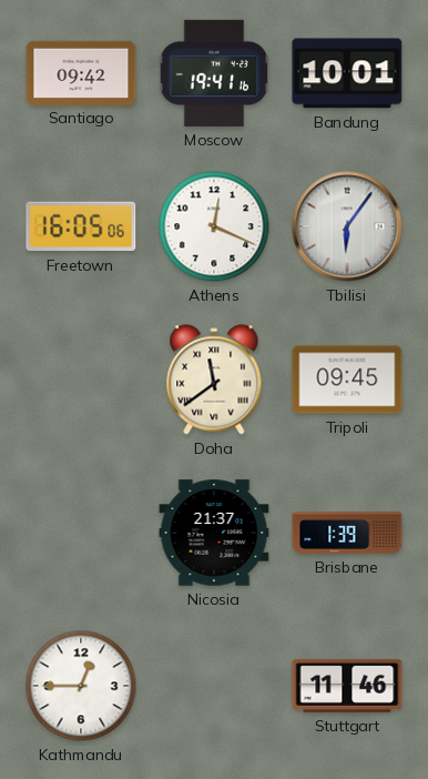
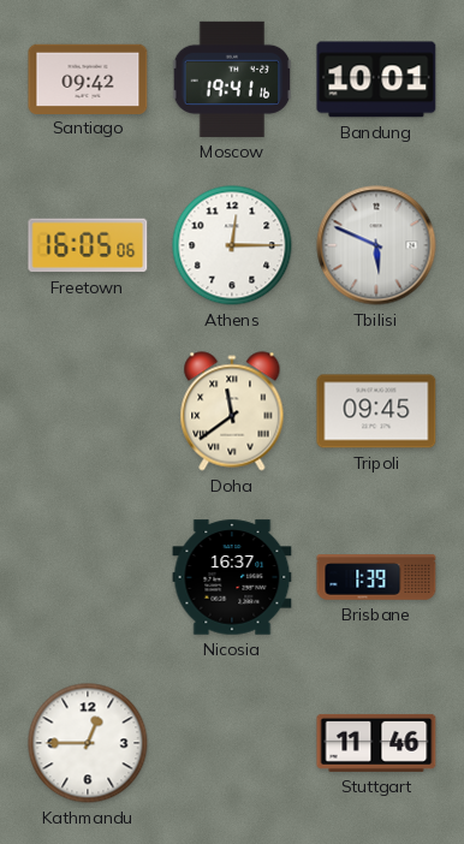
Athens: 12:19 -> 12:15 (232, 245)
Tbilisi: 6:06 -> 5:49 (376, 245)
Nicosia: 21:37 -> 16:37 (232, 577)
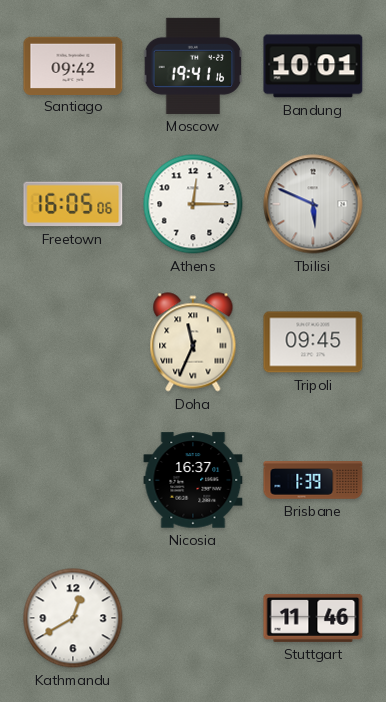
Doha: 11:39 -> 11:34 (193, 342)
Kathmandu: 12:45 -> 12:40 (73, 618)
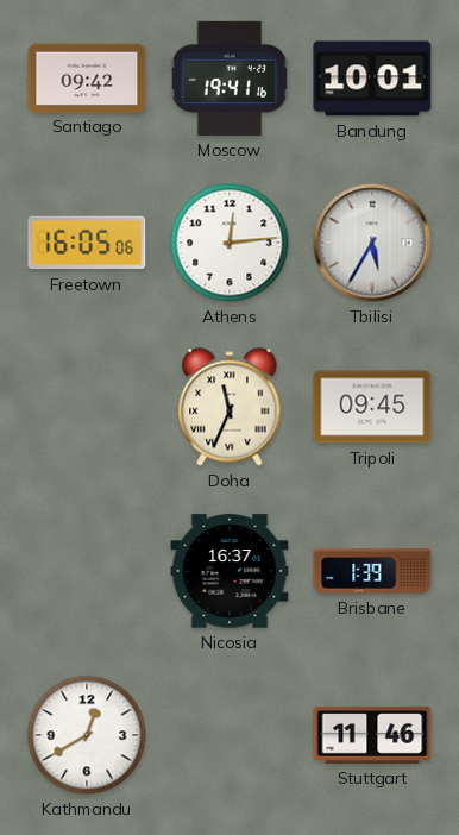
Athens: 12:15 -> 12:14 (229, 243)
Tbilisi: 5:49 -> 5:35 (372, 243)
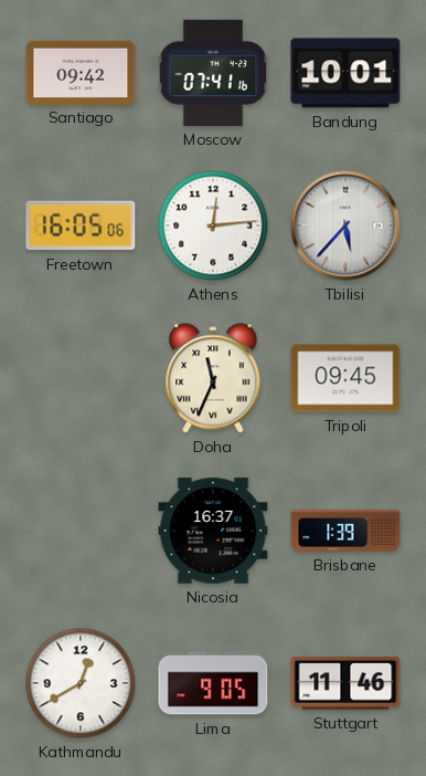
Moscow: 19:41 -> 07:41 (213, 73)
Tbilisi: 5:35 -> 5:37 (345, 226)
Lima: none -> 9:05 (213, 683)
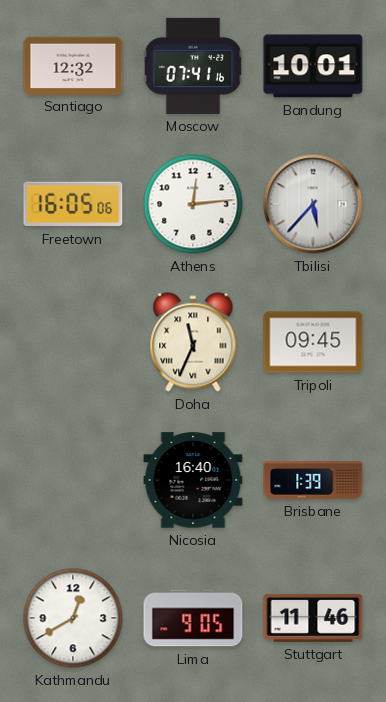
Santiago: 09:42 -> 12:32 (73, 65)
Nicosia: 16:37 -> 16:40 (193, 480)
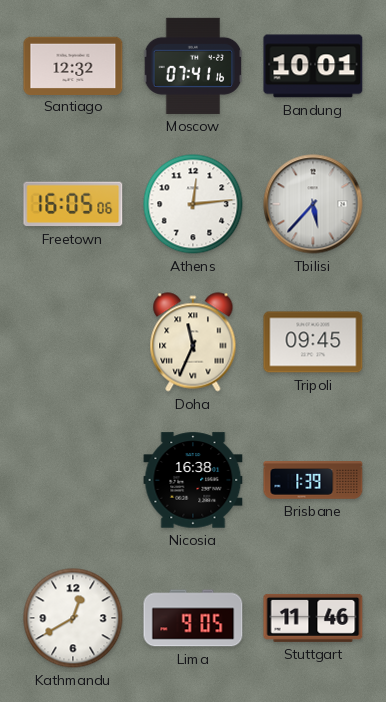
Nicosia: 16:40 -> 16:38 (193, 480)
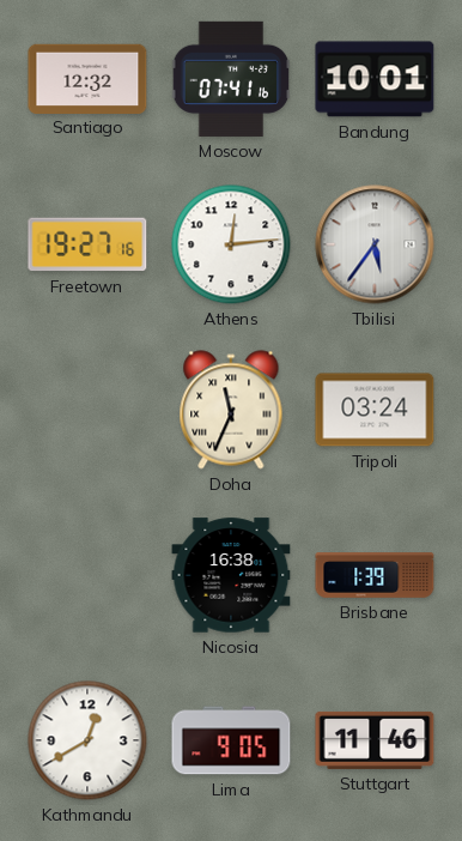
Freetown: 16:05 -> 19:27 (87, 244)
Tbilisi: 5:37 -> 5:36 (375, 244)
Tripoli: 09:45 -> 03:24 (375, 410)
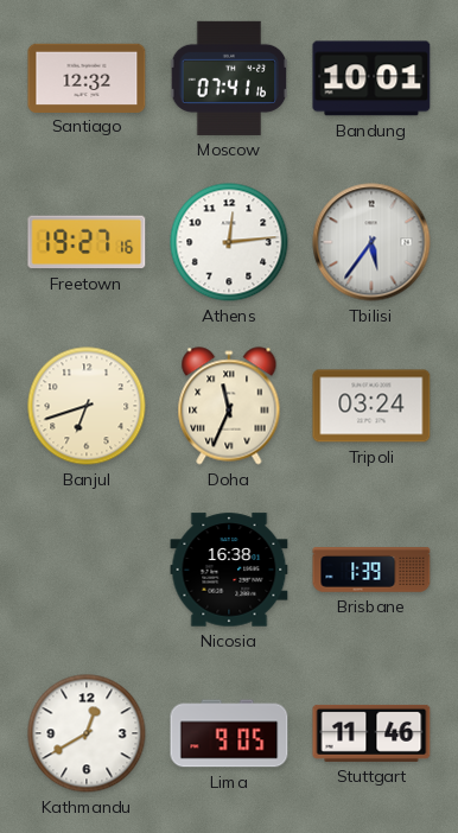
Banjul: none -> 6:42 (87, 406)
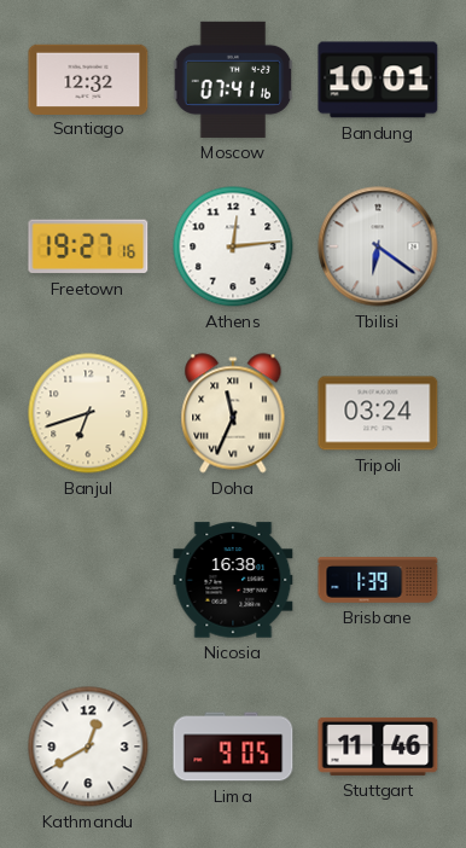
Tbilisi: 5:36 -> 6:21 (378, 246)
